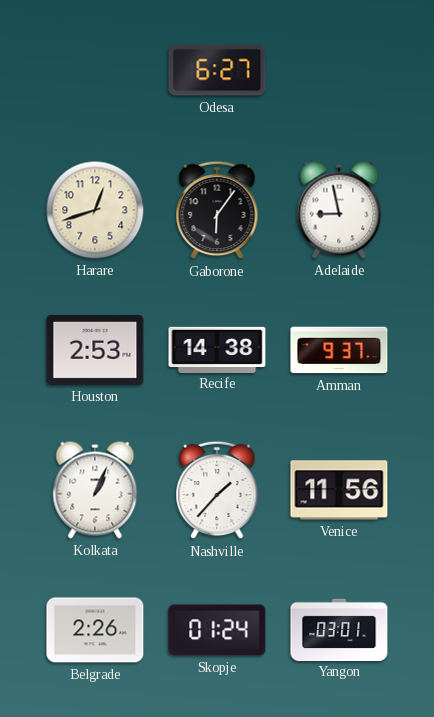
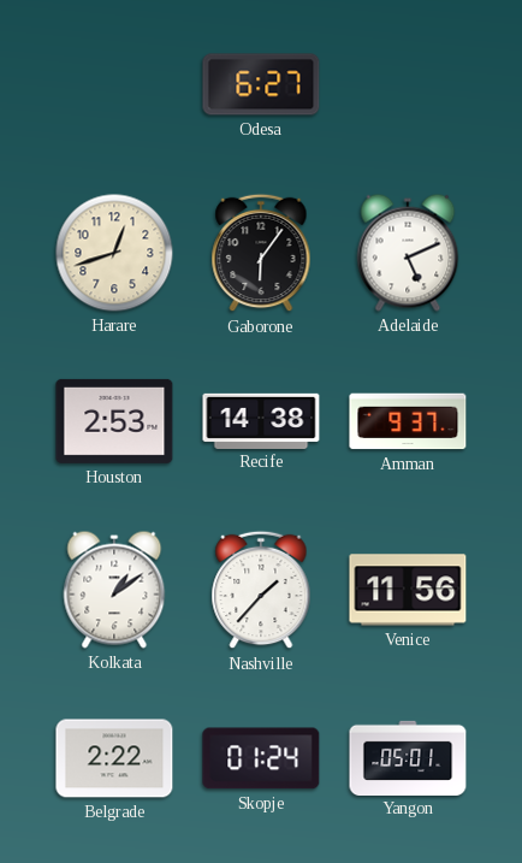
Adelaide: 8:58 -> 5:11 (408, 253)
Kolkata: 1:04 -> 1:09 (114, 590)
Belgrade: 2:26 -> 2:22 (114, 758)
Yangon: 03:01 -> 05:01 (408, 757)
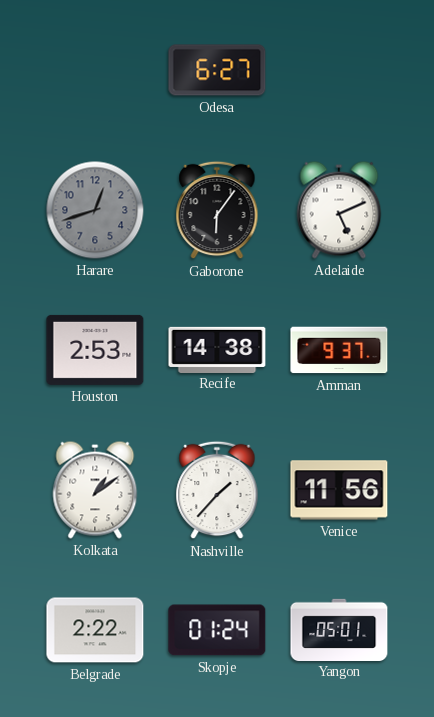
Harare dial: cream -> grey (95, 210)
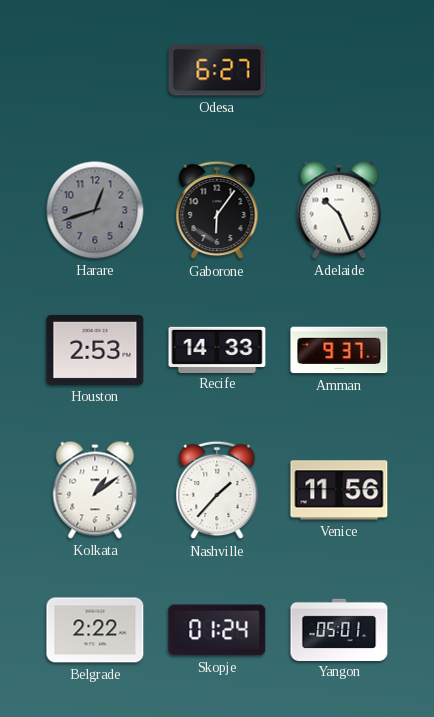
Adelaide: 5:11 -> 10:26 (339, 210)
Recife: 14:38 -> 14:33 (217, 349)
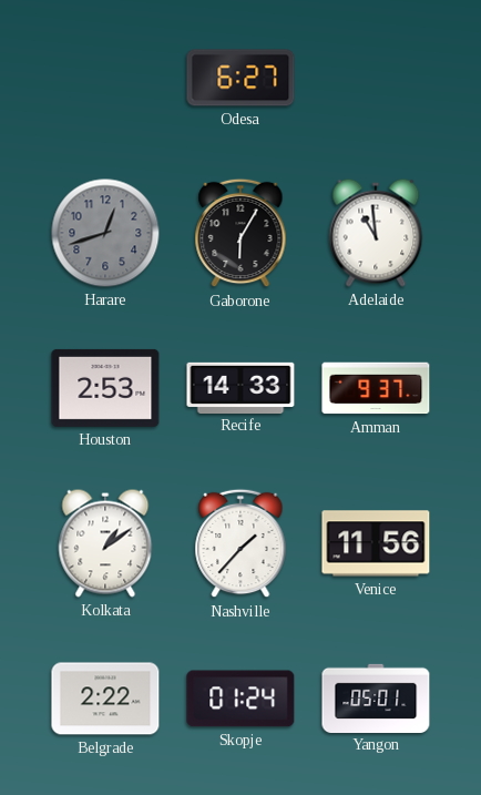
Gaborone: 6:06 -> 6:05 (240, 233)
Adelaide: 10:26 -> 10:59 (376, 233)
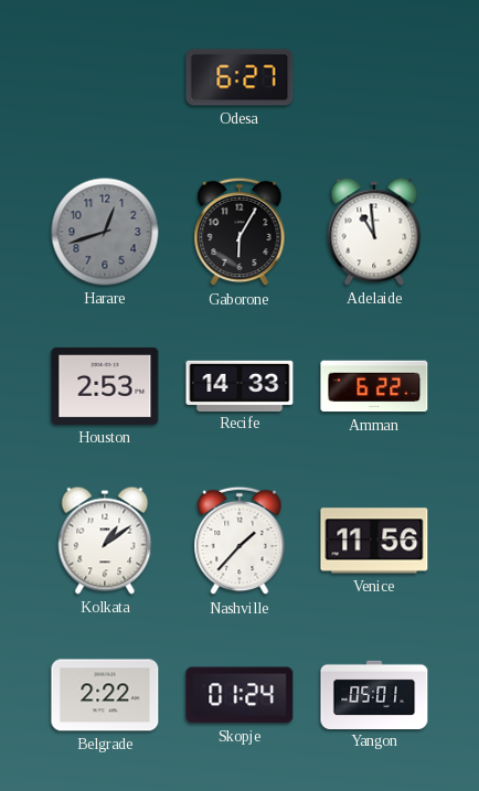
Amman: 9:37 -> 6:22 (374, 386)
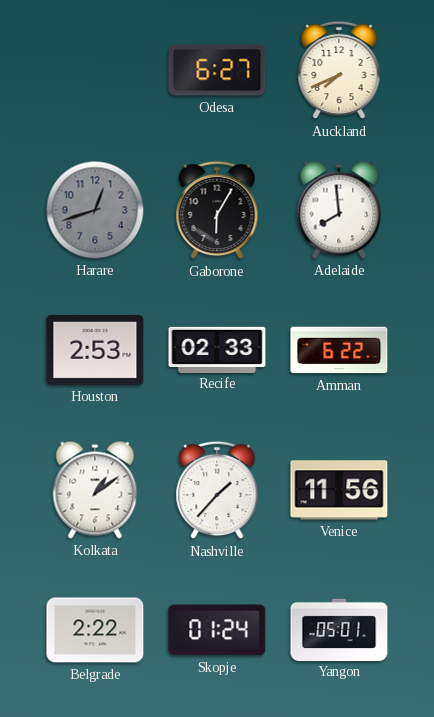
Auckland: none -> 7:41 (339, 70)
Adelaide: 10:59 -> 7:59 (339, 210)
Recife: 14:33 -> 02:33 (217, 349)
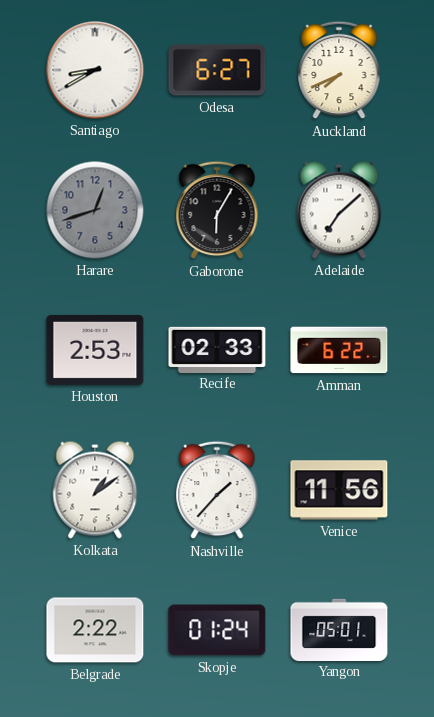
Santiago: none -> 8:40 (95, 70)
Adelaide: 7:59 -> 7:08 (339, 210)
